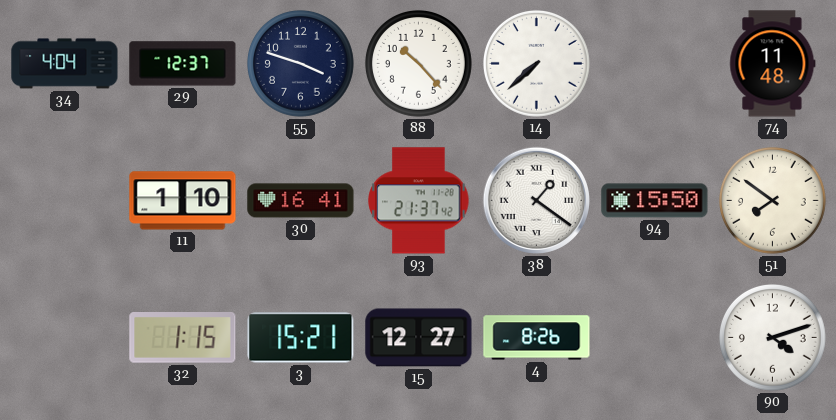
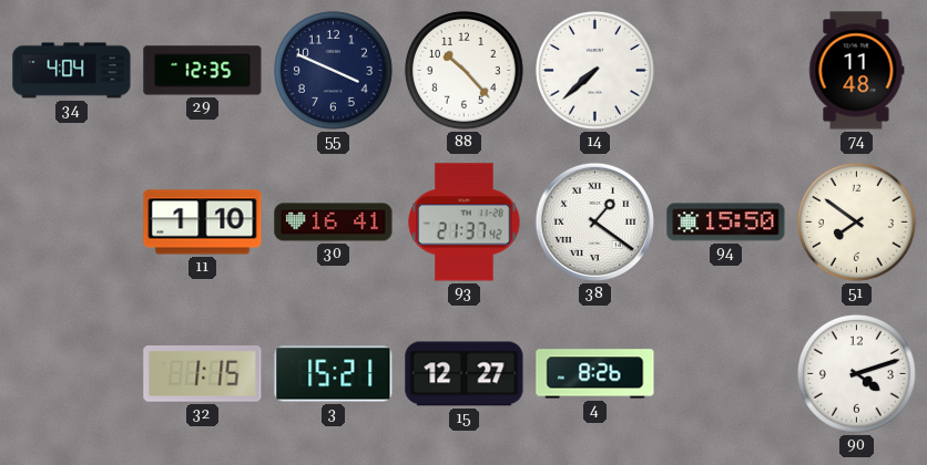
29: 12:37 -> 12:35 (203, 71)
55: 3:48 -> 3:49 (333, 70)
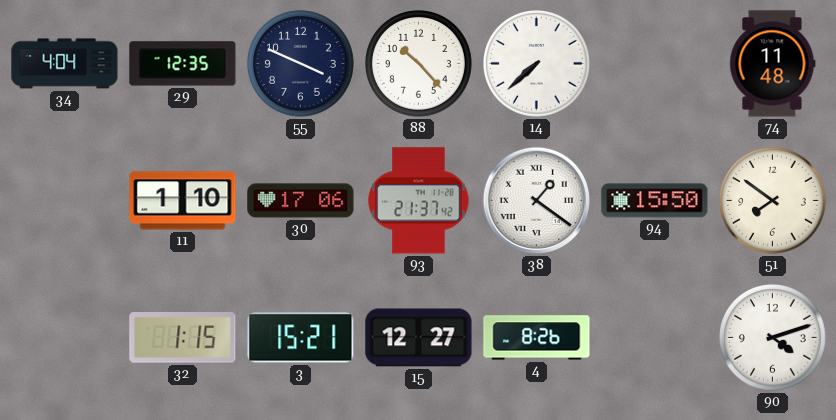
30: 16:41 -> 17:06 (301, 201)
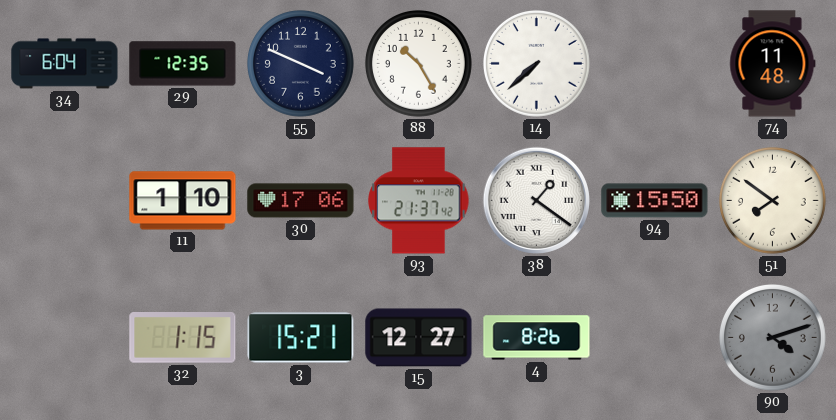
34: 4:04 -> 6:04 (65, 64)
88: 10:23 -> 10:25 (418, 63)
90 dial: white -> grey (772, 337)
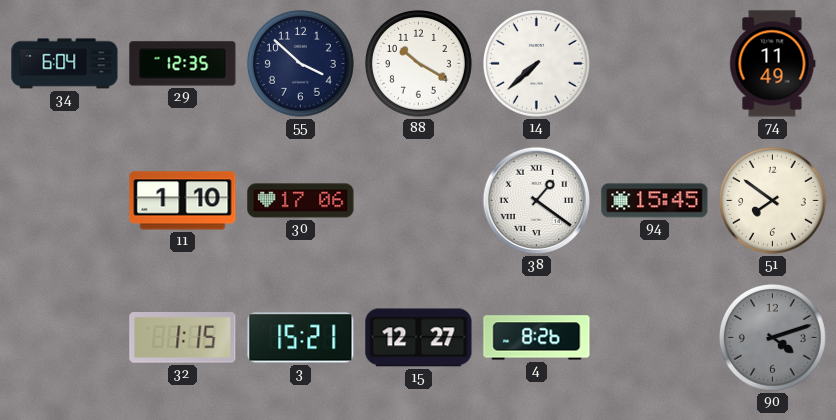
55: 3:49 -> 3:52 (300, 63)
88: 10:25 -> 10:20 (418, 63)
74: 11:48 -> 11:49 (773, 64)
93: 21:37 -> none (419, 201)
94: 15:50 -> 15:45 (655, 201)
